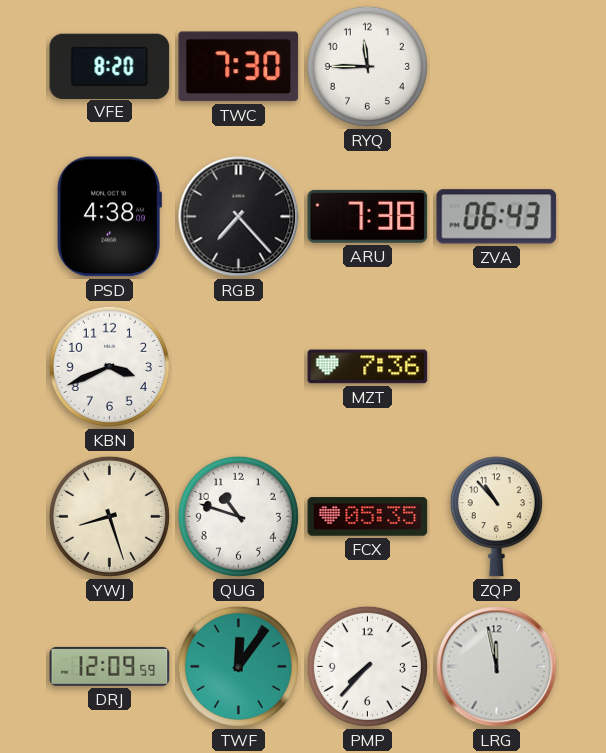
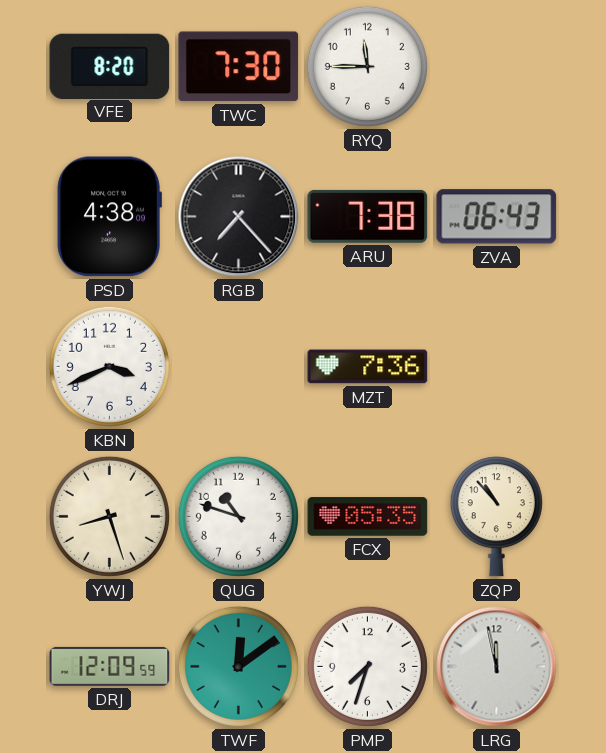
TWF: 12:06 -> 12:09 (238, 666)
PMP: 7:37 -> 7:33 (367, 666)
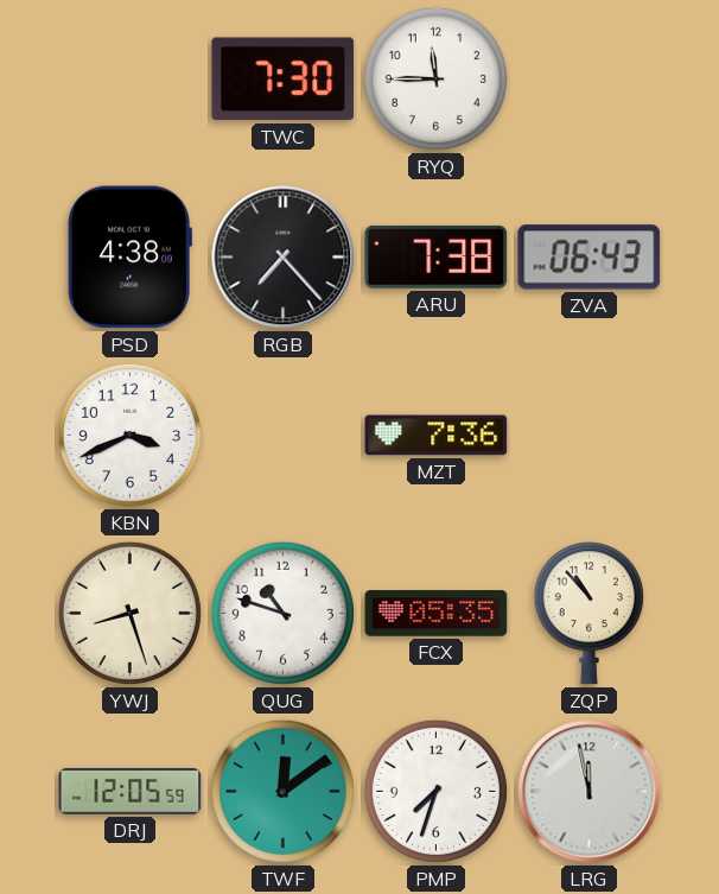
VFE: 8:20 -> none (110, 66)
DRJ: 12:09 -> 12:05 (131, 791)
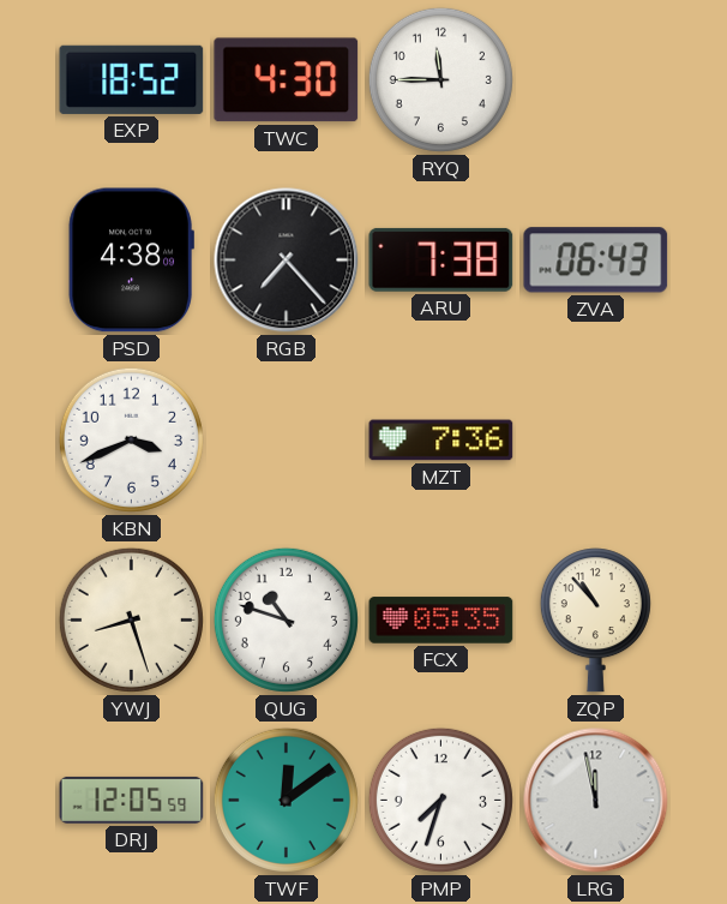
EXP: none -> 18:52 (132, 79)
TWC: 7:30 -> 4:30 (287, 80)
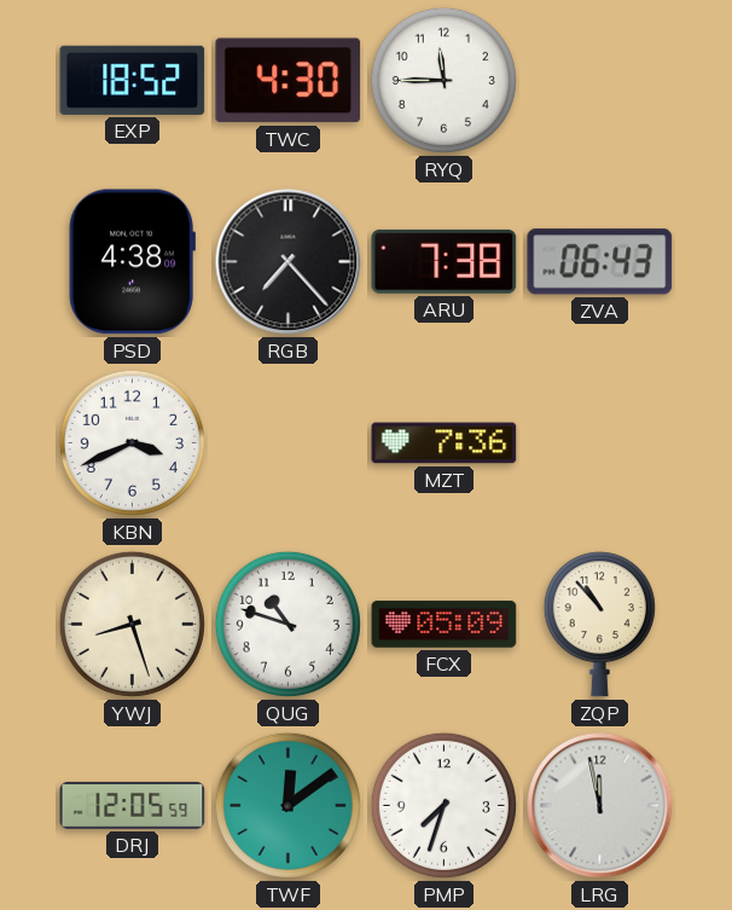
FCX: 05:35 -> 05:09 (445, 625)
